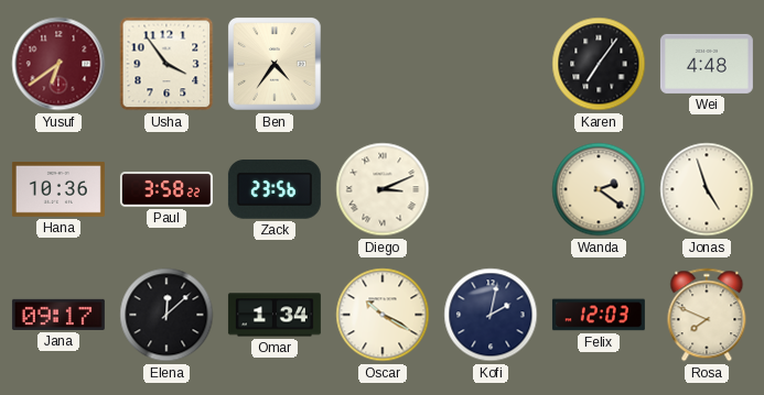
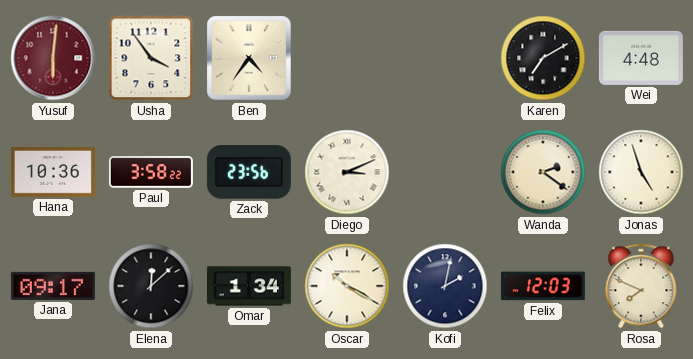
Yusuf: 6:39 -> 6:01 (53, 58)
Karen: 7:06 -> 7:10 (543, 58)
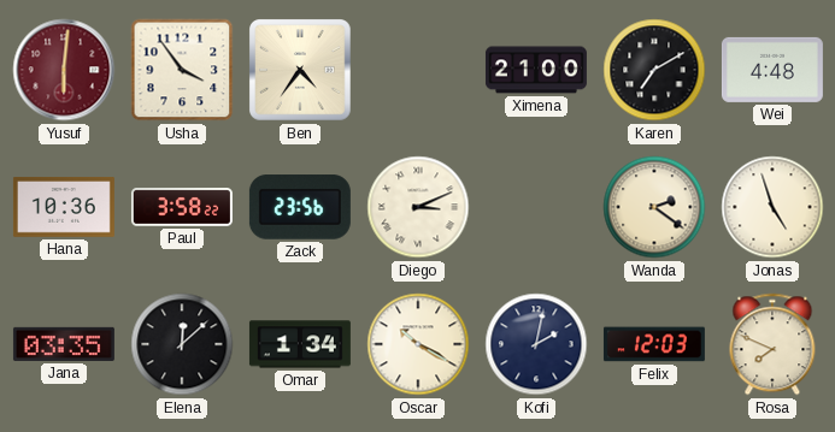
Ximena: none -> 21:00 (536, 70)
Jana: 09:17 -> 03:35 (64, 344)
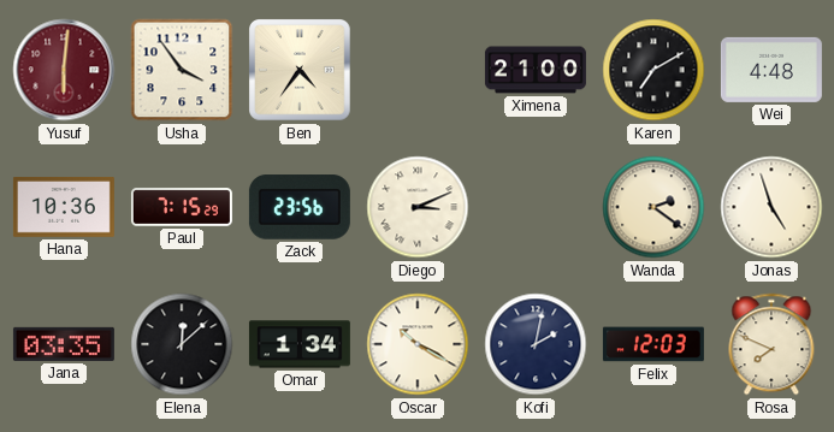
Paul: 3:58 -> 7:15 (182, 207)
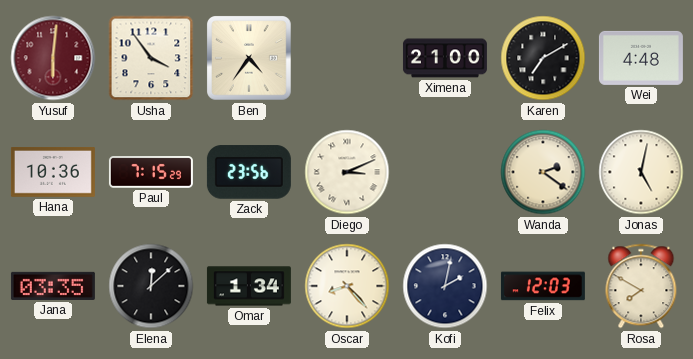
Jonas: 4:57 -> 5:02 (641, 172)
Oscar: 10:20 -> 8:23 (347, 286)
Rosa: 7:49 -> 7:50 (641, 286)
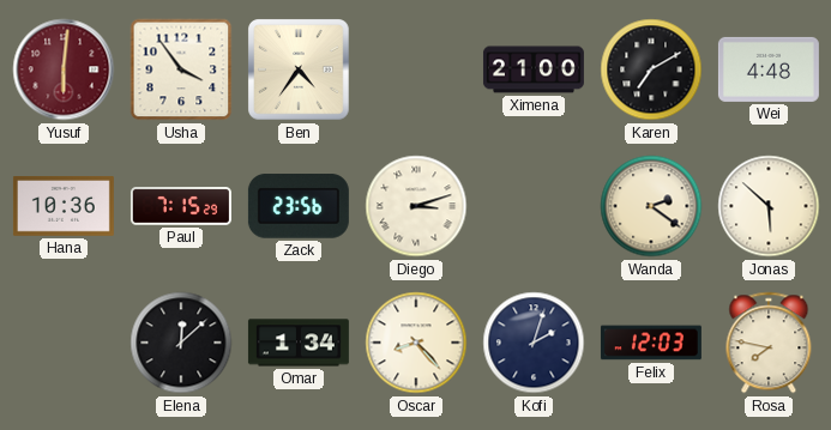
Diego: 3:11 -> 3:12 (416, 206)
Jonas: 5:02 -> 5:52 (769, 206)
Jana: 03:35 -> none (53, 286)
Kofi: 2:02 -> 2:03 (534, 343)
Rosa: 7:50 -> 7:47 (769, 343)
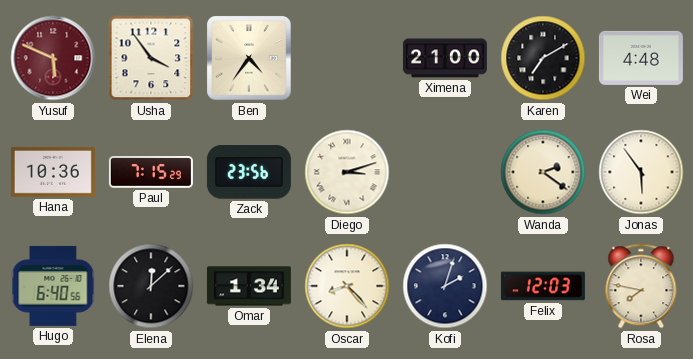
Yusuf: 6:01 -> 5:49 (53, 58)
Jonas: 5:52 -> 5:54 (641, 172)
Hugo: none -> 6:40 (53, 286)
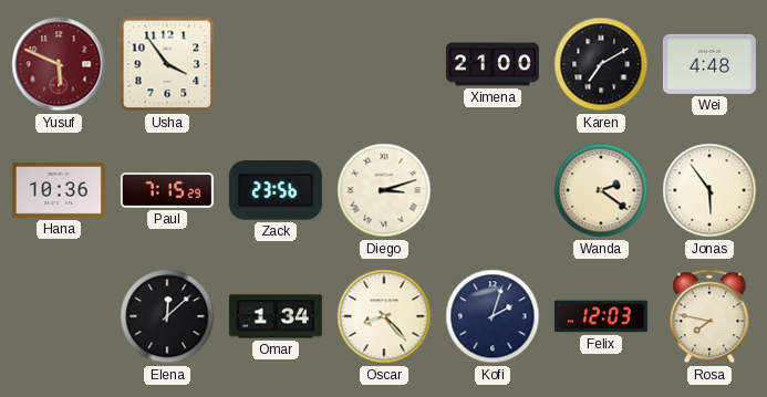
Ben: 4:36 -> none (250, 59)
Hugo: 6:40 -> none (53, 286)
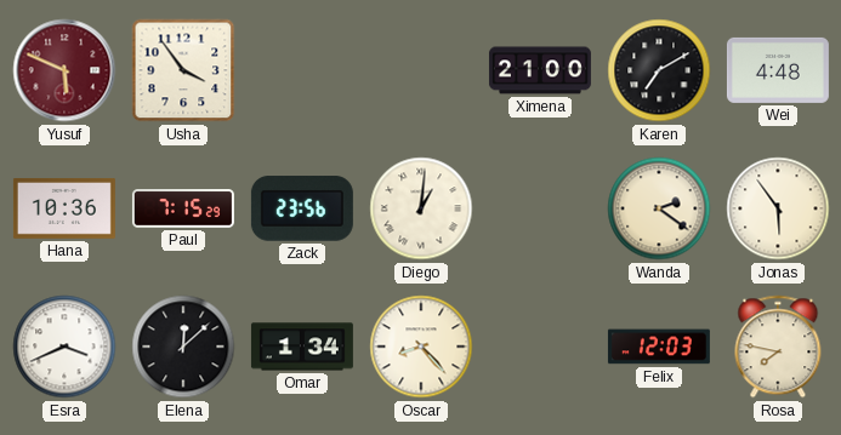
Diego: 3:12 -> 1:01 (421, 208)
Esra: none -> 3:41 (64, 347)
Kofi: 2:03 -> none (493, 316)
